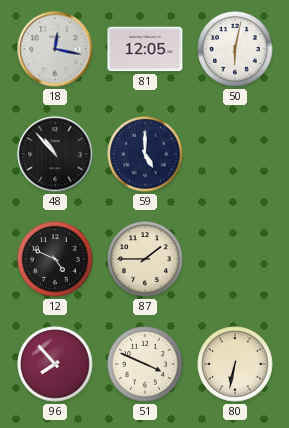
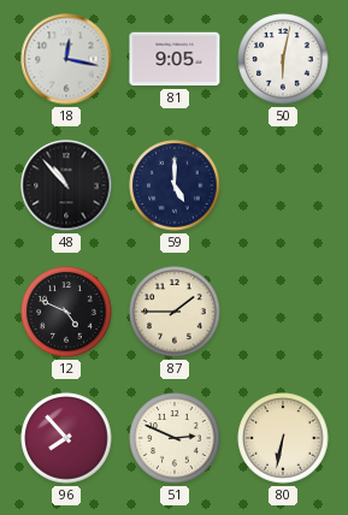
81: 12:05 -> 9:05 (175, 59)
51: 3:49 -> 2:49 (175, 438)
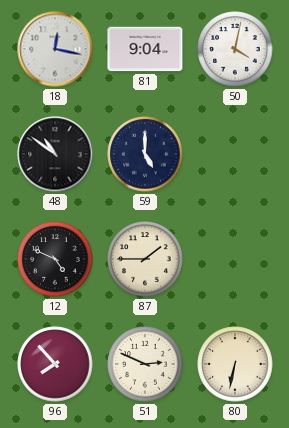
81: 9:05 -> 9:04 (145, 49)
50: 6:02 -> 4:02 (235, 49)
48: 10:53 -> 10:51 (55, 154)
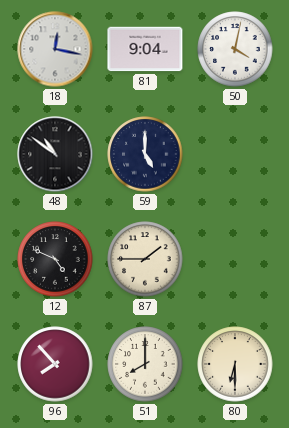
51: 2:49 -> 8:00 (145, 364)
80: 6:32 -> 6:30 (235, 364)
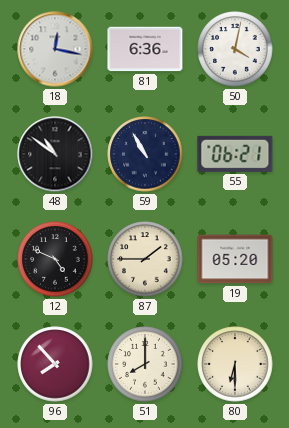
81: 9:04 -> 6:36 (145, 49)
59: 5:00 -> 10:55 (145, 154)
55: none -> 06:21 (235, 154)
19: none -> 05:20 (235, 259)
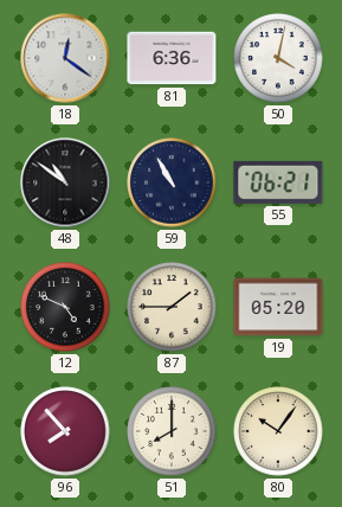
18: 12:17 -> 12:21 (65, 58)
80: 6:30 -> 10:06 (278, 431)
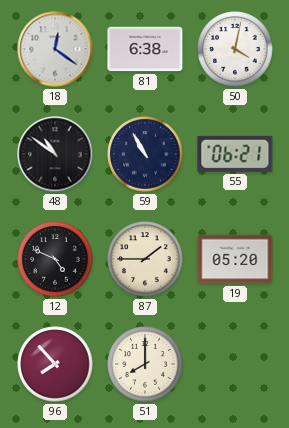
81: 6:36 -> 6:38 (145, 49)
80: 10:06 -> none (278, 431)
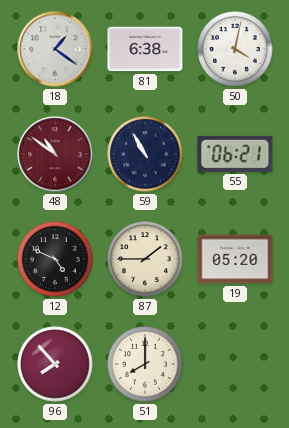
18: 12:21 -> 1:21 (55, 49)
48 dial: black -> burgundy (55, 154)
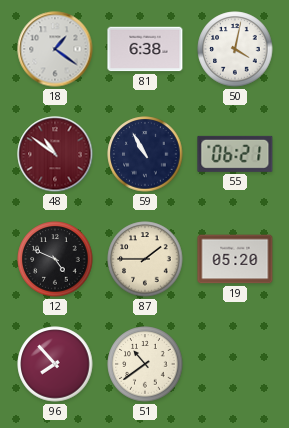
51: 8:00 -> 10:39 (145, 364)
